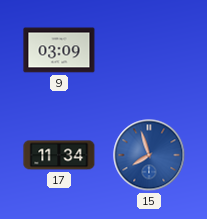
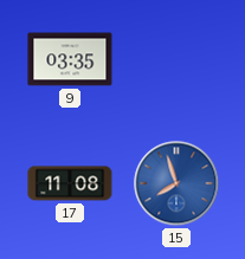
9: 03:09 -> 03:35 (70, 59)
17: 11:34 -> 11:08 (70, 183)
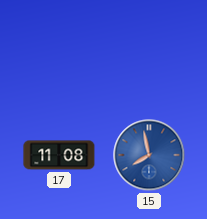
9: 03:35 -> none (70, 59)
15: 7:57 -> 7:58 (149, 155)
